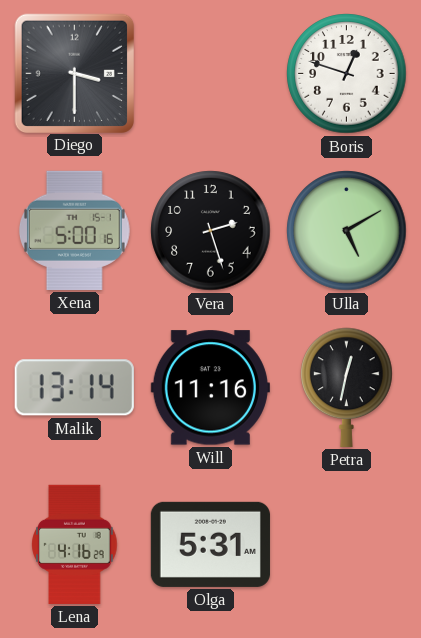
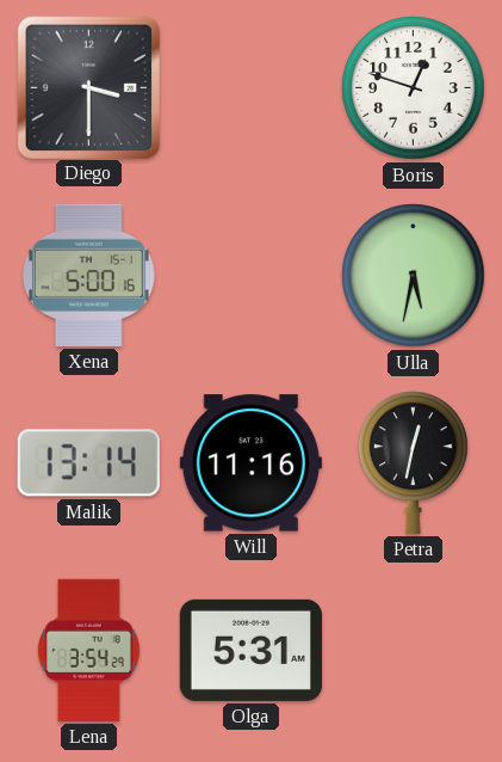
Vera: 2:27 -> none (211, 231)
Ulla: 5:10 -> 5:32 (414, 276)
Lena: 4:16 -> 3:54 (89, 650)
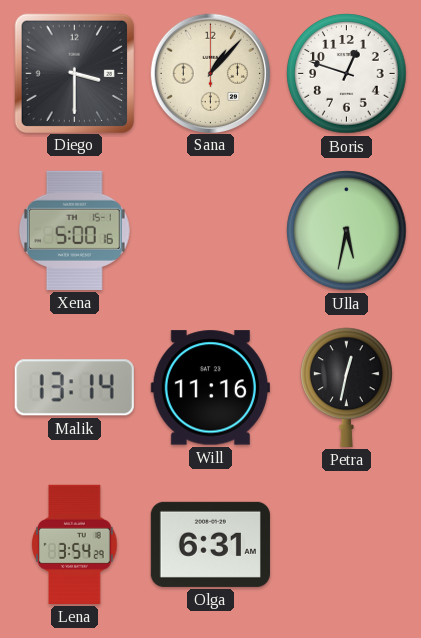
Sana: none -> 1:07 (210, 73)
Olga: 5:31 -> 6:31 (210, 544)
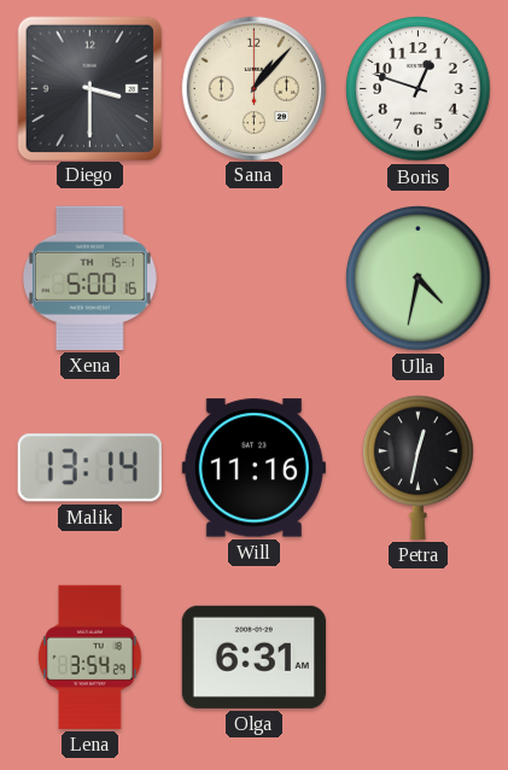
Ulla: 5:32 -> 4:32 (419, 279)
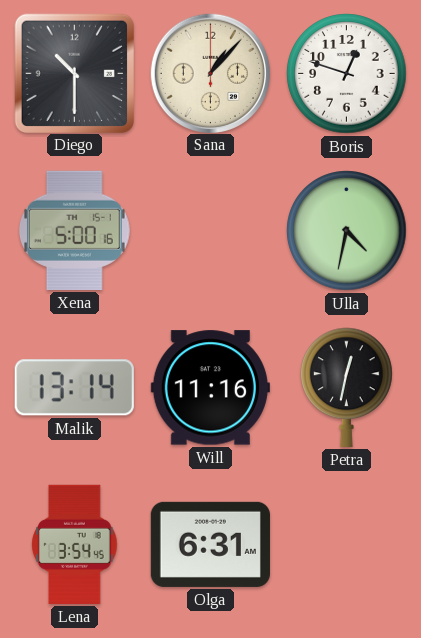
Diego: 3:30 -> 10:30 (74, 73)
Lena: 3:54:29 -> 3:54:45 (75, 544)
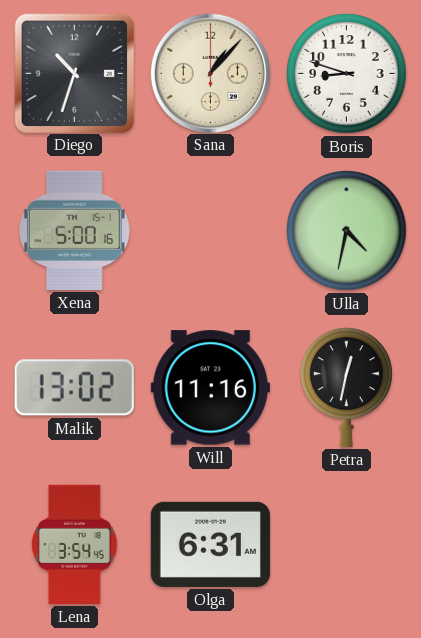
Diego: 10:30 -> 10:33 (74, 73)
Boris: 12:48 -> 8:48 (347, 74)
Malik: 13:14 -> 13:02 (74, 388)
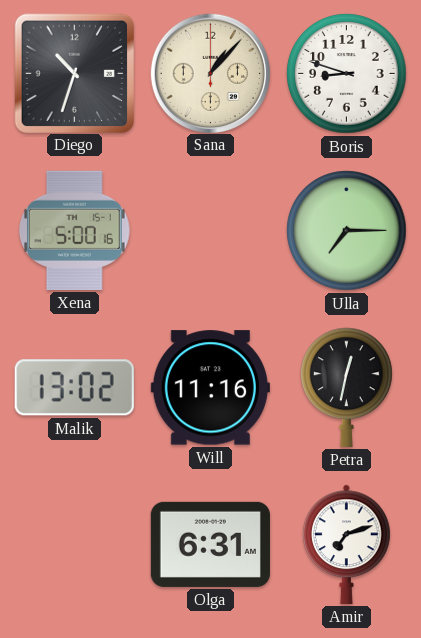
Ulla: 4:32 -> 7:15 (347, 231)
Lena: 3:54 -> none (75, 544)
Amir: none -> 7:12 (347, 544)
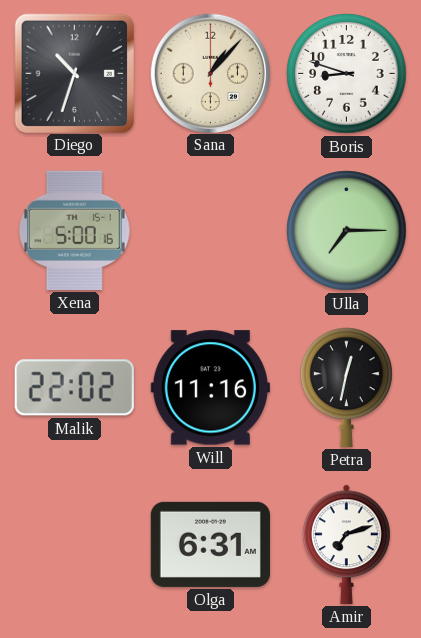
Malik: 13:02 -> 22:02 (74, 388)
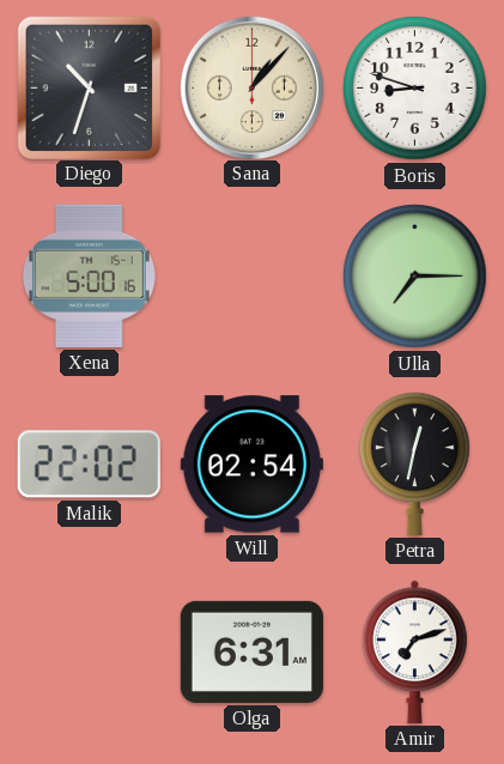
Will: 11:16 -> 02:54 (251, 465)
